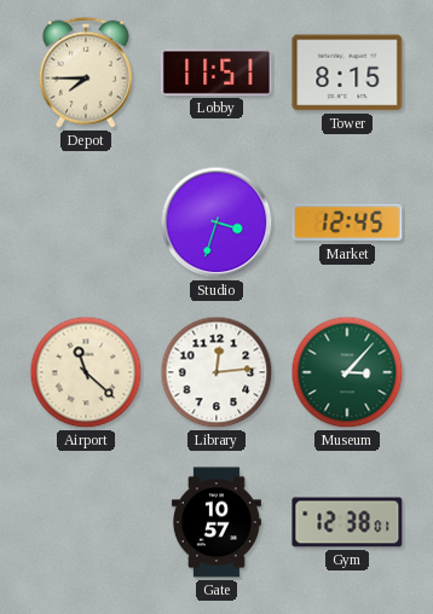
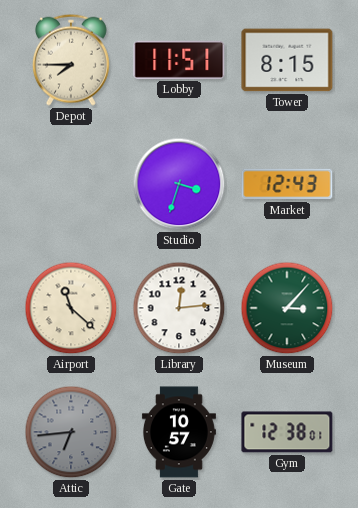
Market: 12:45 -> 12:43 (287, 184)
Attic: none -> 6:44 (71, 432)
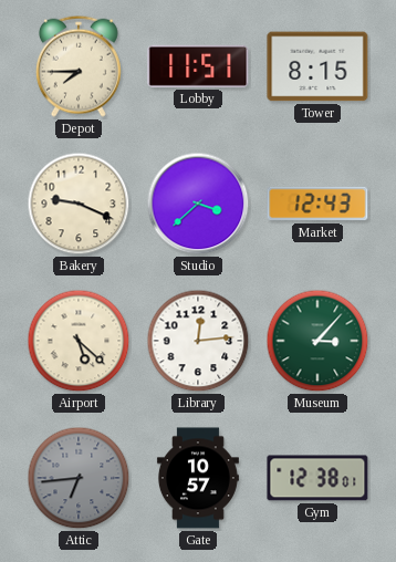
Bakery: none -> 9:19 (79, 204)
Studio: 3:33 -> 3:38 (198, 204)
Airport: 11:22 -> 5:22 (79, 341)
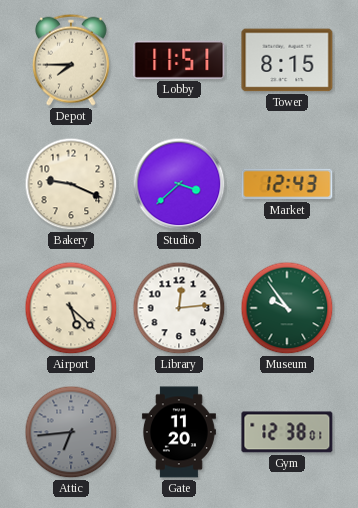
Museum: 3:07 -> 9:54 (287, 308)
Gate: 10:57 -> 11:20 (179, 432)
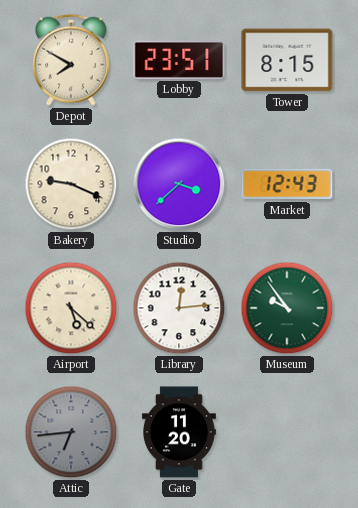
Depot: 7:45 -> 7:50 (71, 60)
Lobby: 11:51 -> 23:51 (179, 60)
Gym: 12:38 -> none (287, 432)
